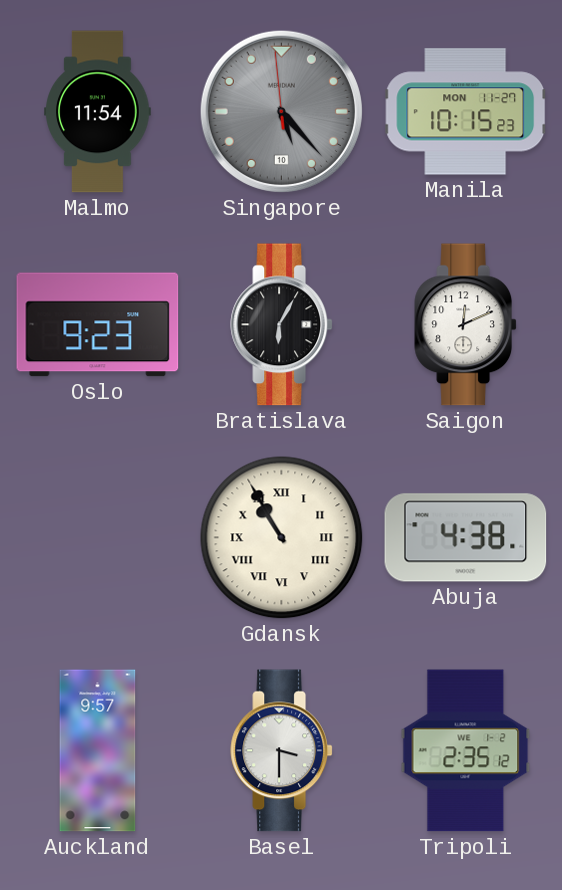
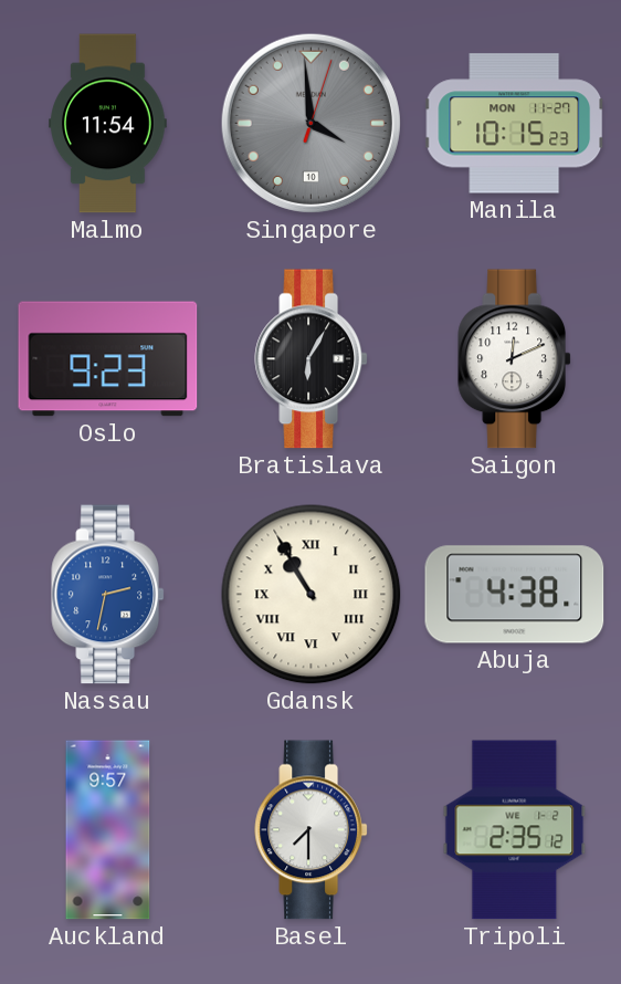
Singapore: 5:22 -> 3:59 (310, 123)
Nassau: none -> 2:32 (107, 595)
Basel: 3:30 -> 7:30 (310, 830)
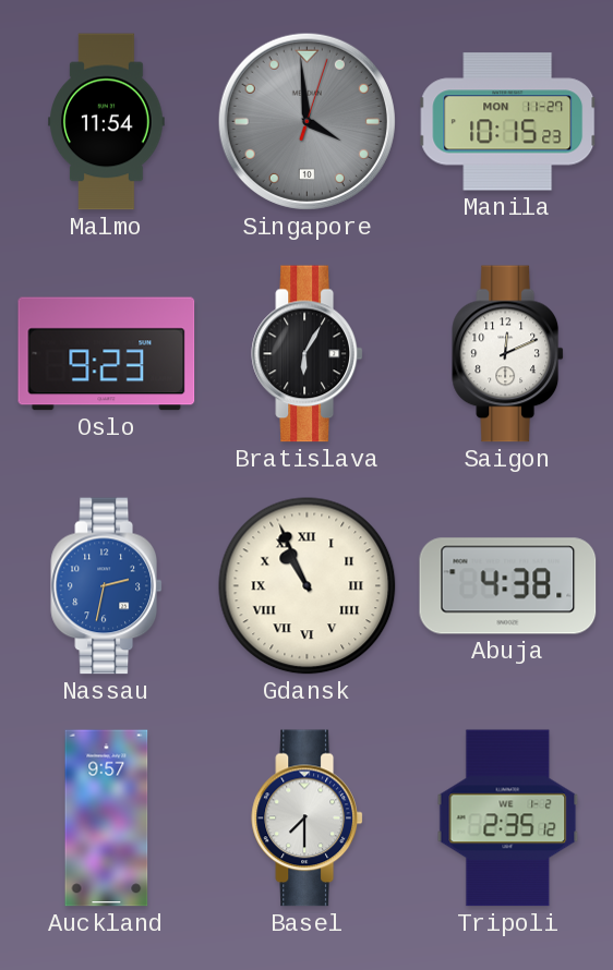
Gdansk: 10:55 -> 10:56 (308, 586)
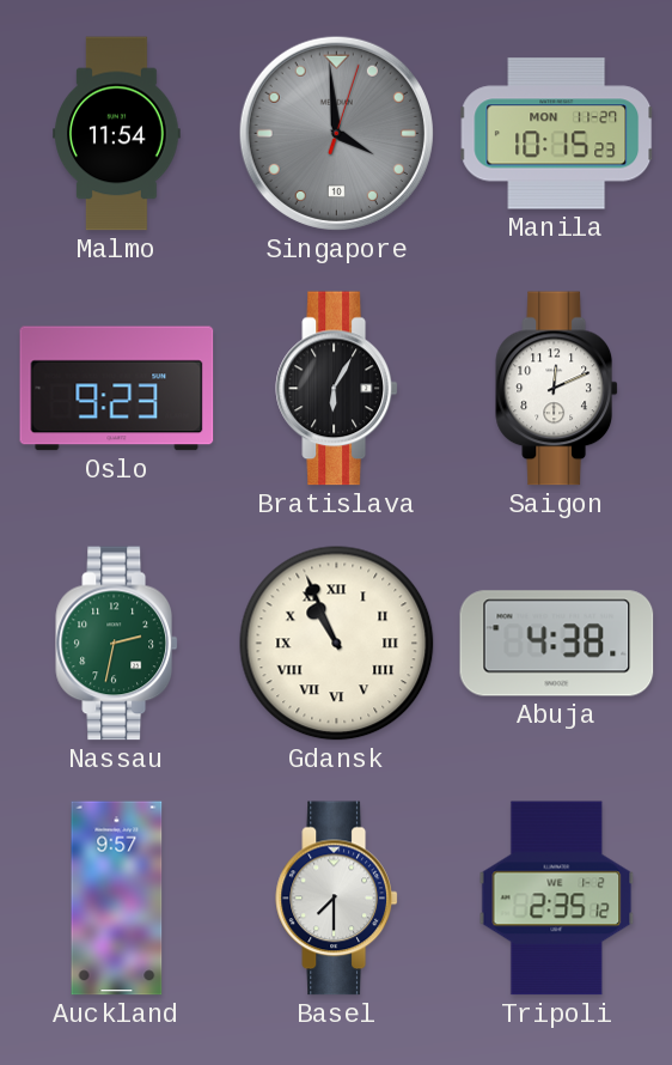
Nassau dial: blue -> green (116, 644)
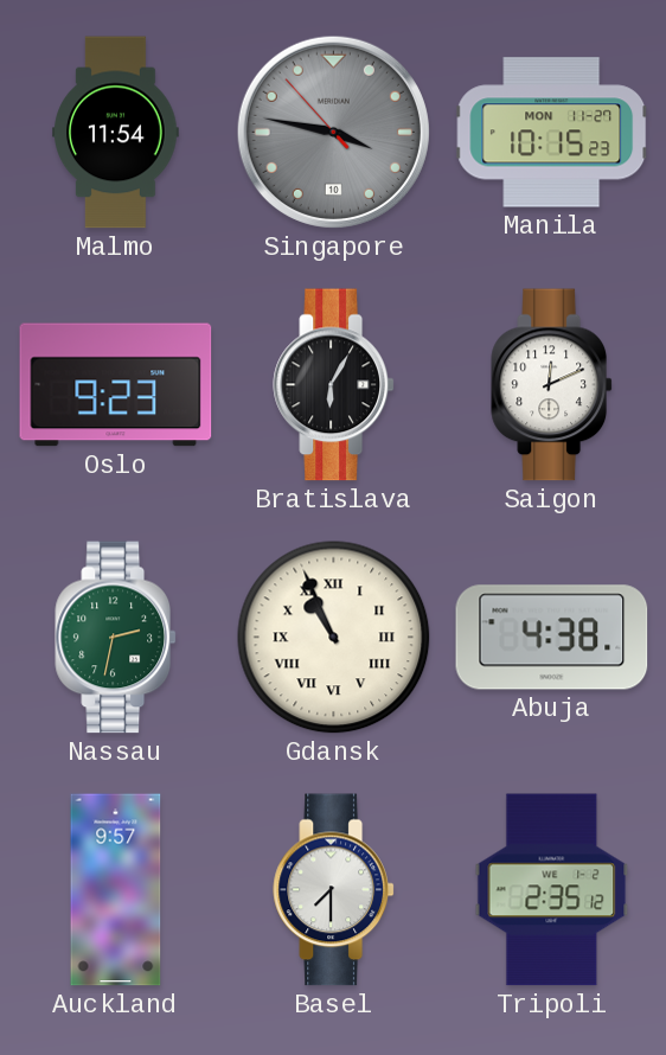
Singapore: 3:59 -> 3:46 (333, 132)
